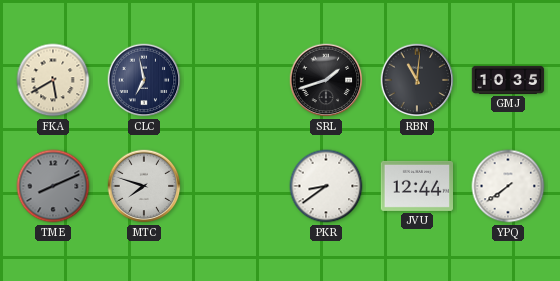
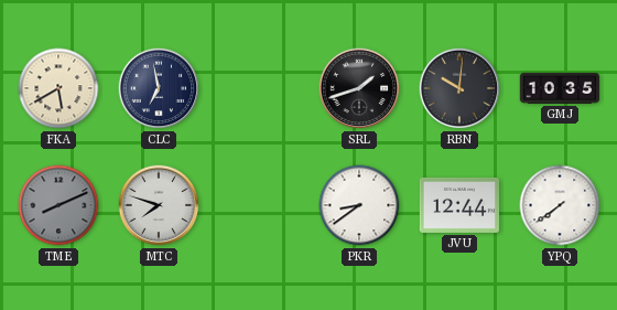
RBN: 11:01 -> 10:01 (459, 88)
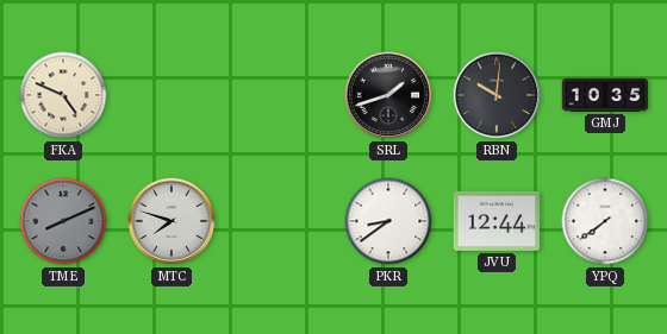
FKA: 5:40 -> 4:49 (63, 95)
CLC: 6:58 -> none (159, 88)
